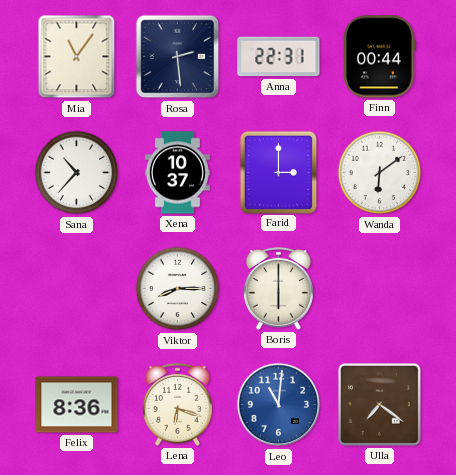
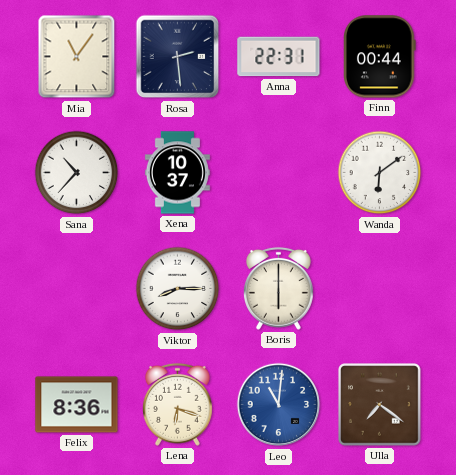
Farid: 3:00 -> none (278, 172)
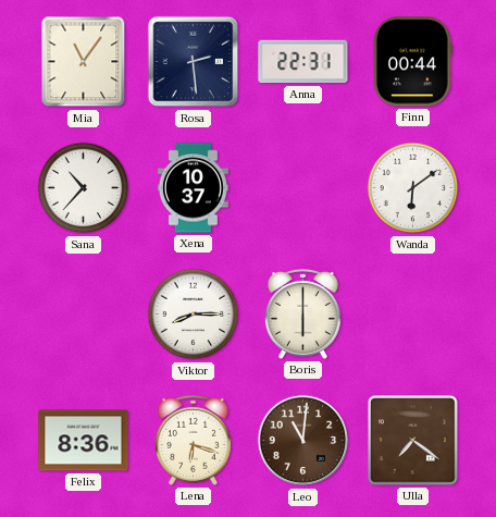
Leo dial: blue -> brown (303, 441)
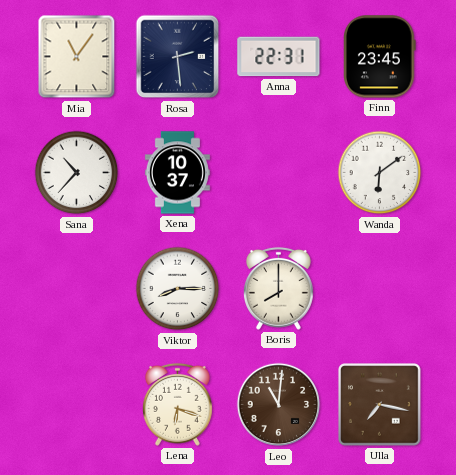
Finn: 00:44 -> 23:45 (380, 57)
Boris: 6:00 -> 8:00 (278, 288)
Felix: 8:36 -> none (84, 441)
Ulla: 7:21 -> 7:17 (380, 405)
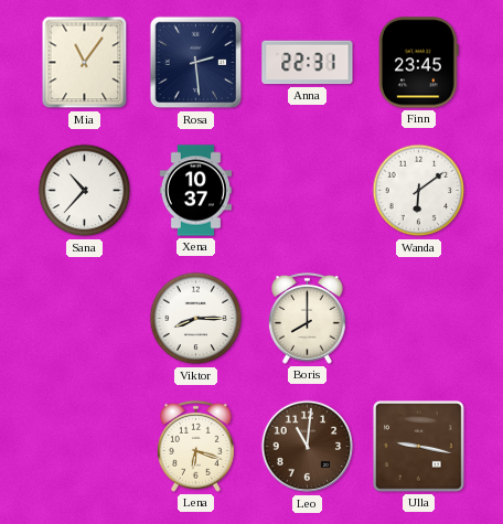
Ulla: 7:17 -> 9:17 (419, 447)
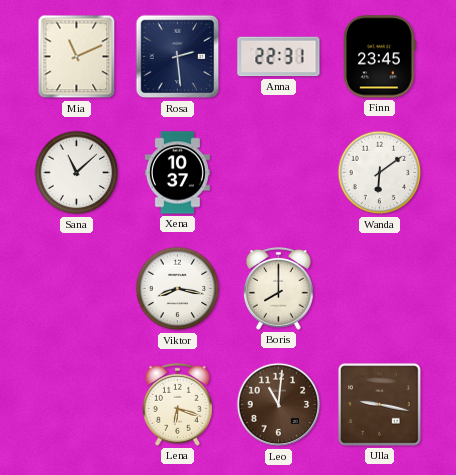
Mia: 11:06 -> 11:11 (77, 57)
Sana: 10:37 -> 11:08 (77, 173)
Viktor: 8:15 -> 8:17 (178, 289)
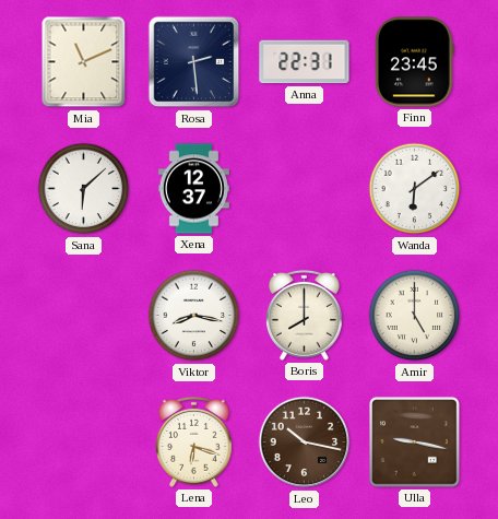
Sana: 11:08 -> 6:08 (84, 189)
Xena: 10:37 -> 12:37 (193, 189)
Amir: none -> 5:00 (415, 316)
Leo: 11:01 -> 10:17 (305, 443)
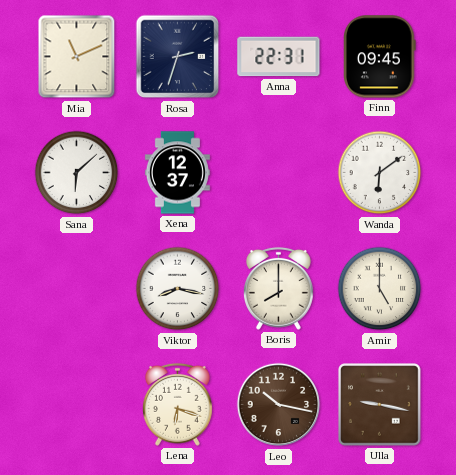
Rosa: 2:29 -> 2:33 (178, 57)
Finn: 23:45 -> 09:45 (380, 57)
